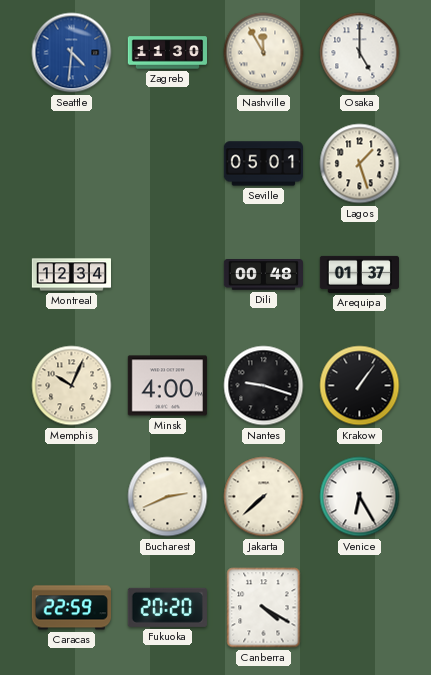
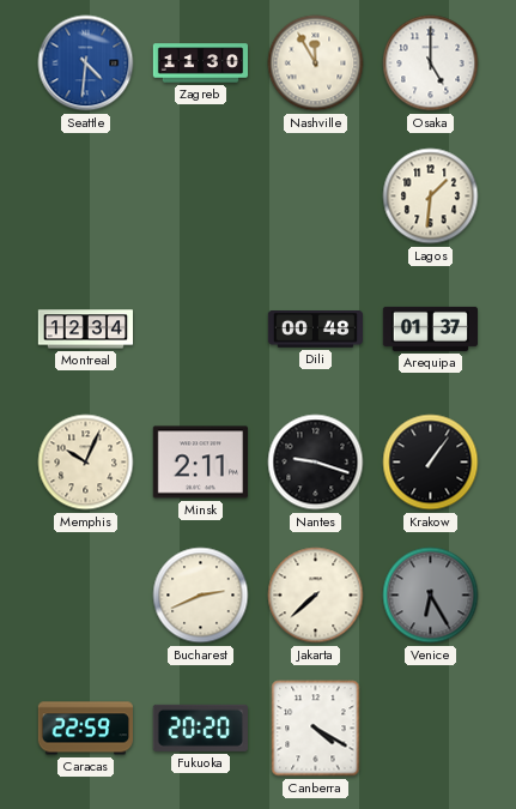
Seville: 05:01 -> none (263, 164)
Lagos: 1:27 -> 1:31 (431, 197)
Minsk: 4:00 -> 2:11 (200, 463)
Venice dial: white -> grey (431, 596)
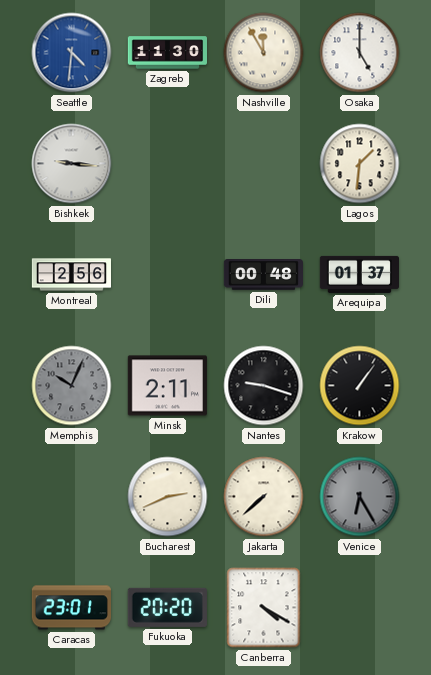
Bishkek: none -> 9:16 (72, 164)
Montreal: 12:34 -> 2:56 (71, 275)
Memphis dial: cream -> grey (72, 386)
Caracas: 22:59 -> 23:01 (71, 608)
